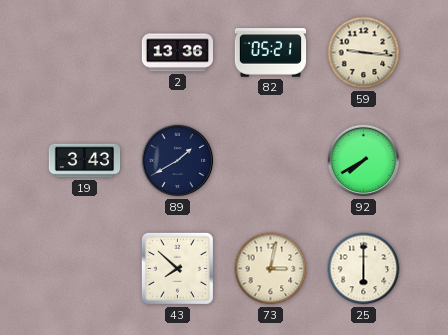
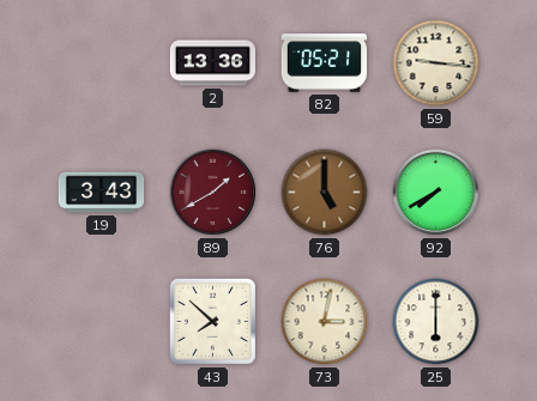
89 dial: navy -> burgundy (213, 193)
76: none -> 5:00 (325, 193)
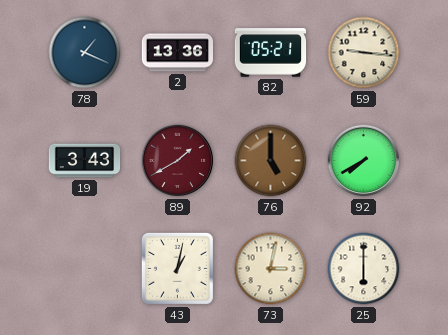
78: none -> 1:19 (85, 53)
43: 7:52 -> 1:02 (177, 268)
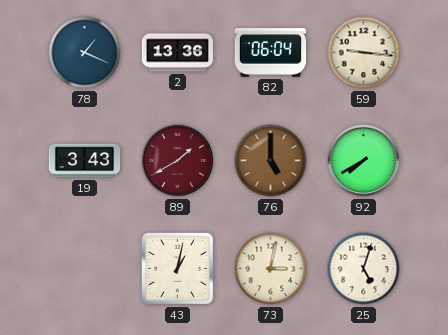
82: 05:21 -> 06:04 (271, 53)
25: 6:00 -> 5:03 (364, 269)
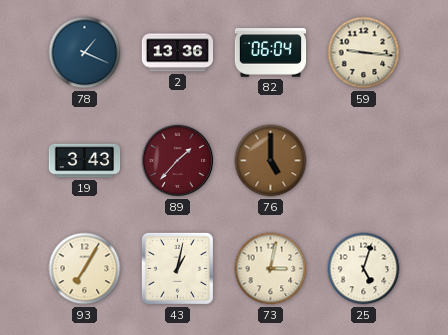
89: 1:40 -> 1:37 (178, 161)
92: 7:40 -> none (364, 161)
93: none -> 7:05 (85, 269)
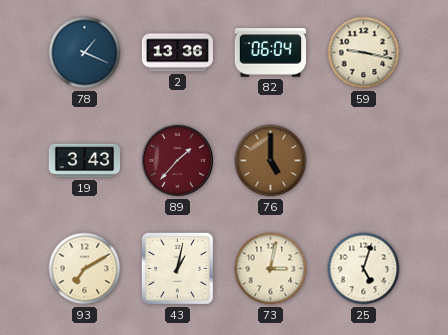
59: 9:16 -> 9:17 (364, 53)
93: 7:05 -> 7:10 (85, 269)
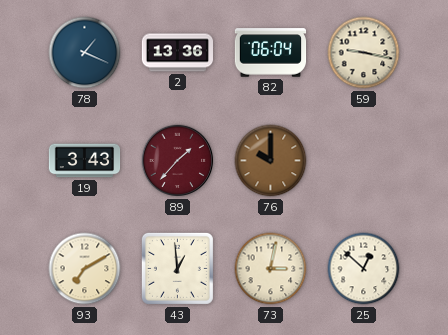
76: 5:00 -> 10:00 (271, 161)
43: 1:02 -> 12:59 (177, 268)
25: 5:03 -> 12:52 (364, 269)
